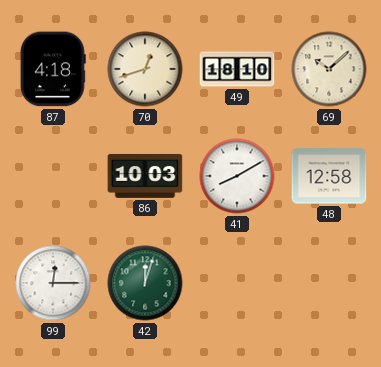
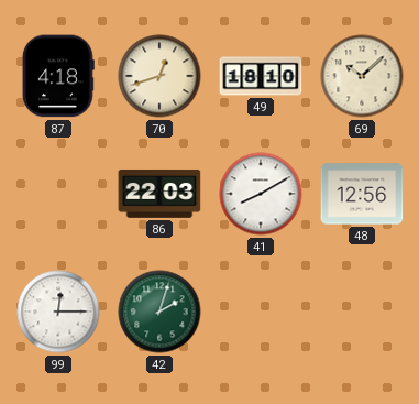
86: 10:03 -> 22:03 (159, 194)
48: 12:58 -> 12:56 (362, 194)
42: 12:03 -> 2:03 (159, 312)
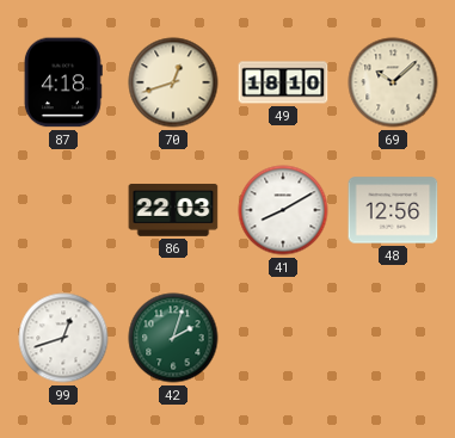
99: 12:15 -> 12:42 (63, 338)
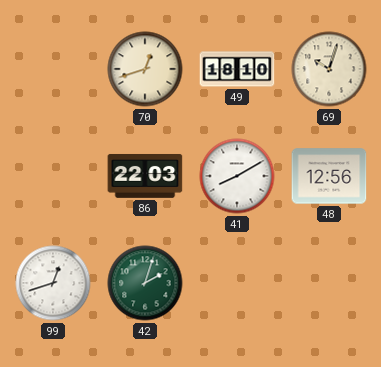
87: 4:18 -> none (63, 82)
69: 10:08 -> 10:03 (329, 69)
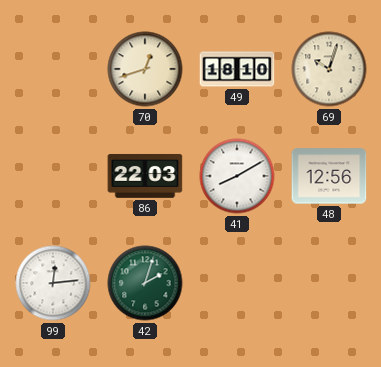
99: 12:42 -> 12:14 (53, 283)
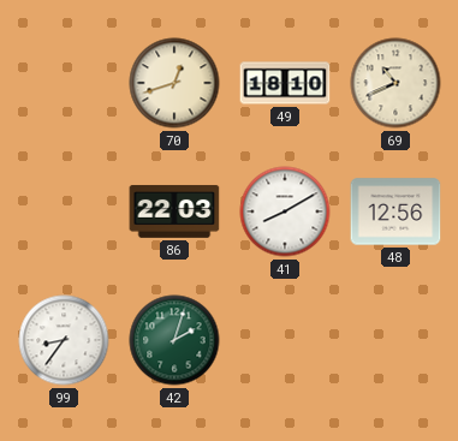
69: 10:03 -> 10:41 (395, 83)
99: 12:14 -> 8:36 (64, 340)
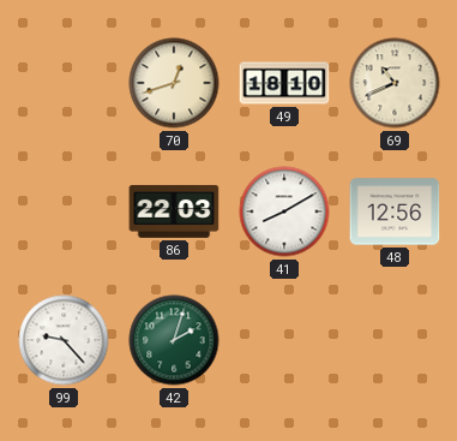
99: 8:36 -> 9:23 (64, 340)
